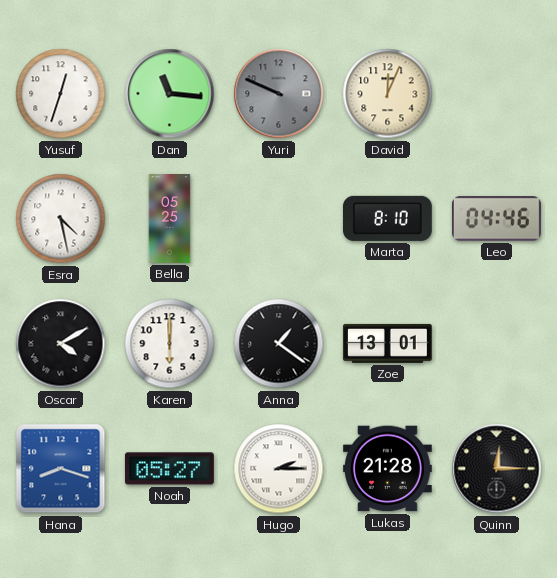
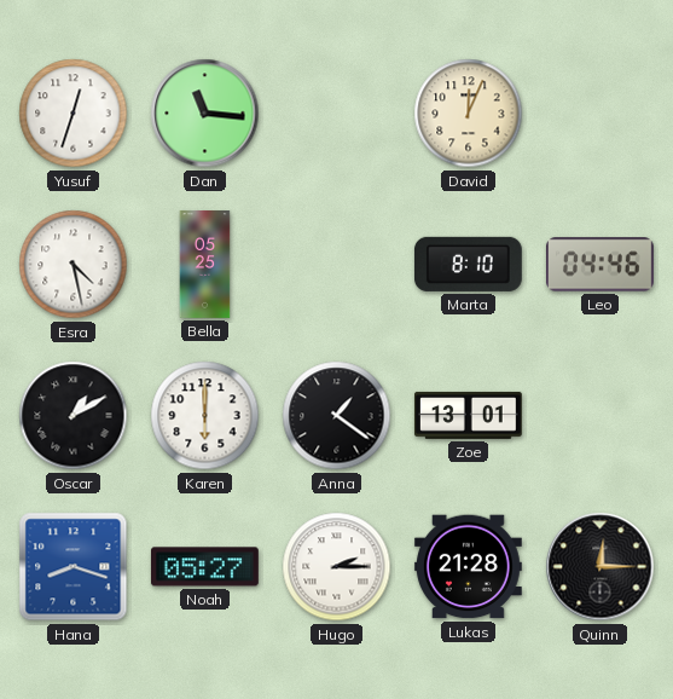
Yuri: 9:49 -> none (279, 94)
Oscar: 4:10 -> 1:10 (74, 416)
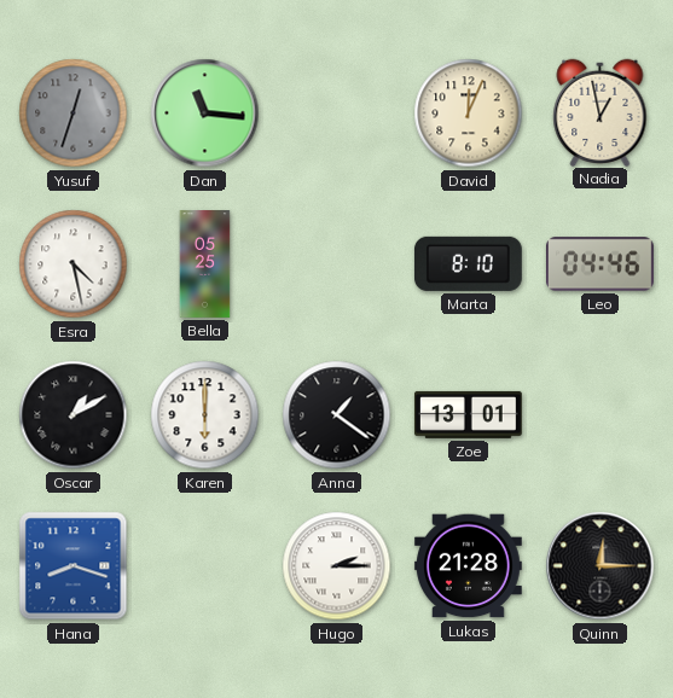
Yusuf dial: white -> grey (74, 114)
Nadia: none -> 12:58 (601, 112)
Noah: 05:27 -> none (204, 567)
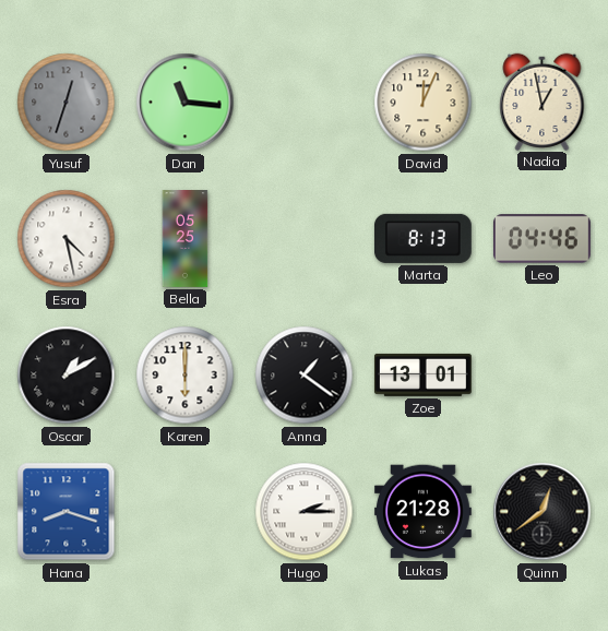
Marta: 8:10 -> 8:13 (422, 238)
Quinn: 12:15 -> 12:39 (543, 512)
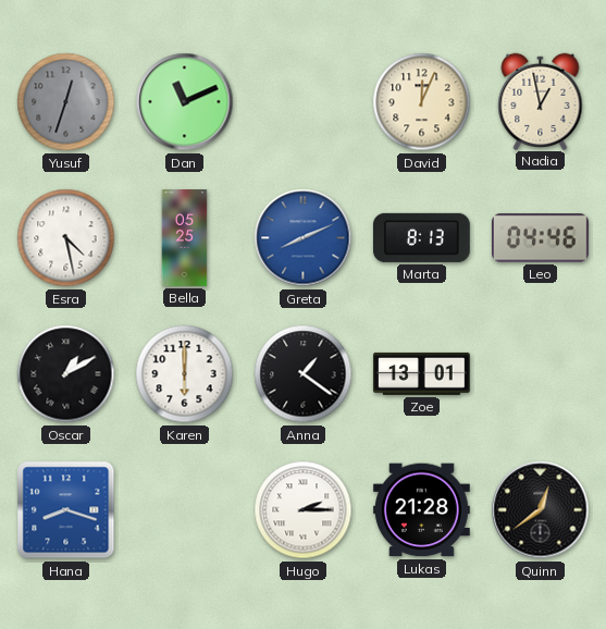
Dan: 11:16 -> 11:11 (185, 102)
Greta: none -> 8:11 (304, 238)
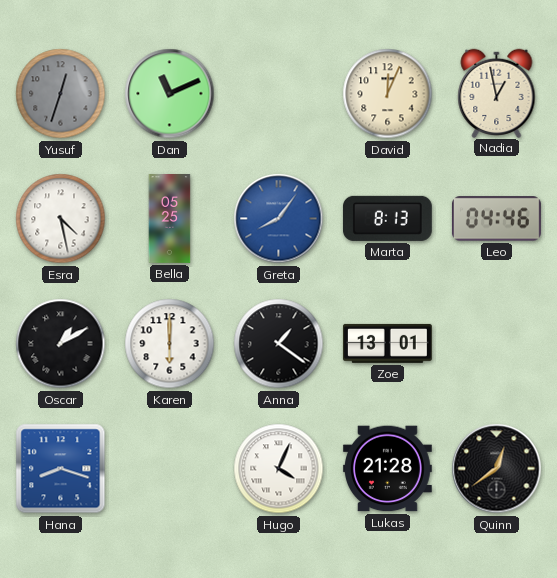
Greta: 8:11 -> 8:06 (279, 219)
Hugo: 2:15 -> 4:04 (279, 469)
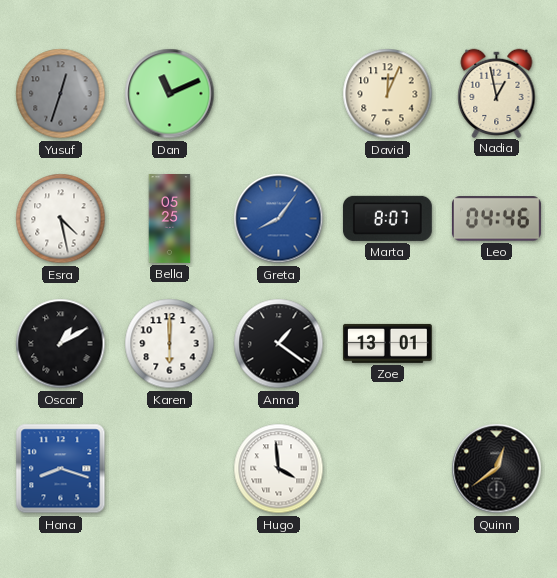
Marta: 8:13 -> 8:07 (387, 218)
Hugo: 4:04 -> 3:59 (279, 469)
Lukas: 21:28 -> none (387, 469)
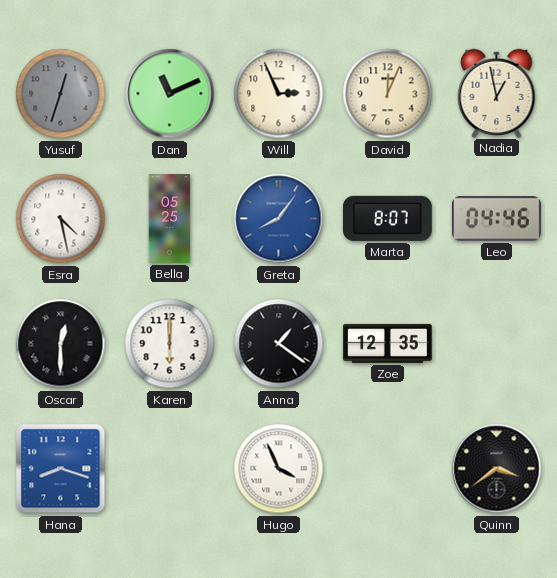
Will: none -> 2:56 (279, 94)
Oscar: 1:10 -> 12:30 (61, 344)
Zoe: 13:01 -> 12:35 (387, 343)
Hugo: 3:59 -> 3:56 (279, 469)
Quinn: 12:39 -> 3:39 (497, 469)
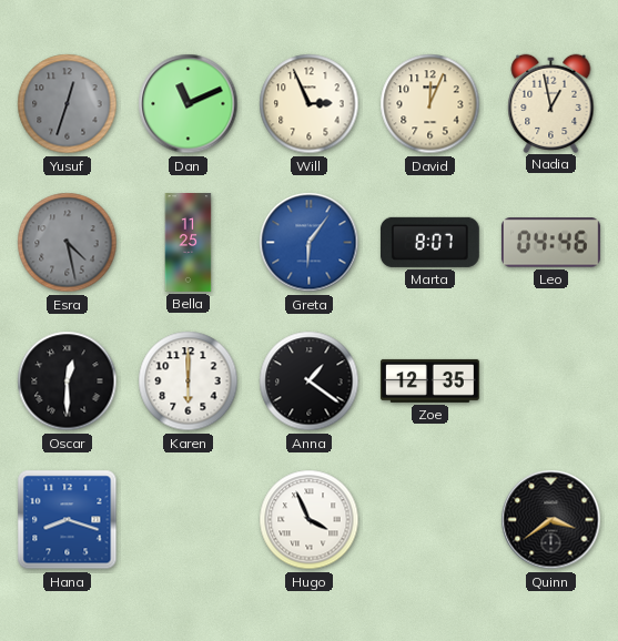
Esra dial: white -> grey (68, 243)
Bella: 05:25 -> 11:25 (189, 243)
Greta: 8:06 -> 6:06 (310, 243)
